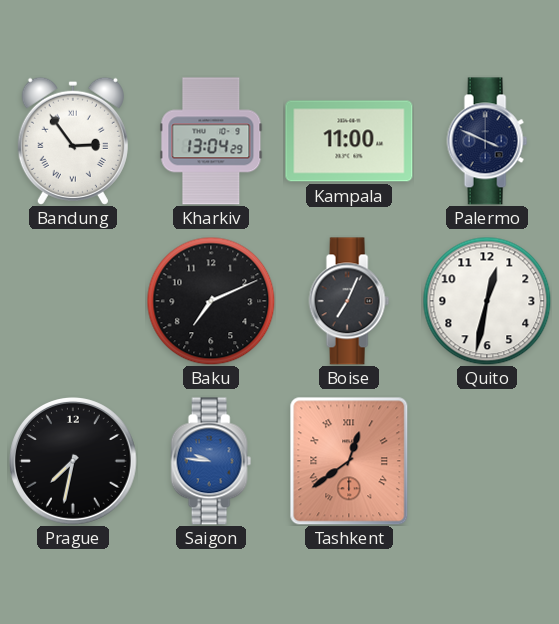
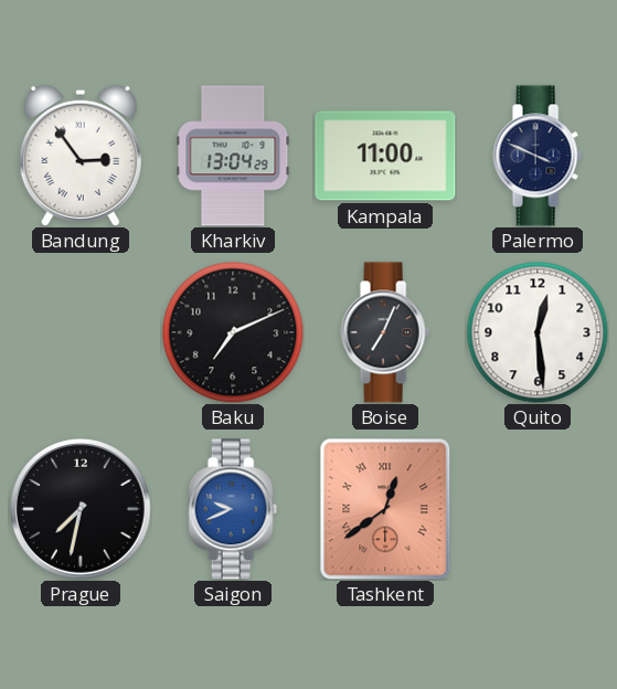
Quito: 12:32 -> 12:29 (538, 332)
Saigon: 9:46 -> 9:41 (233, 509)
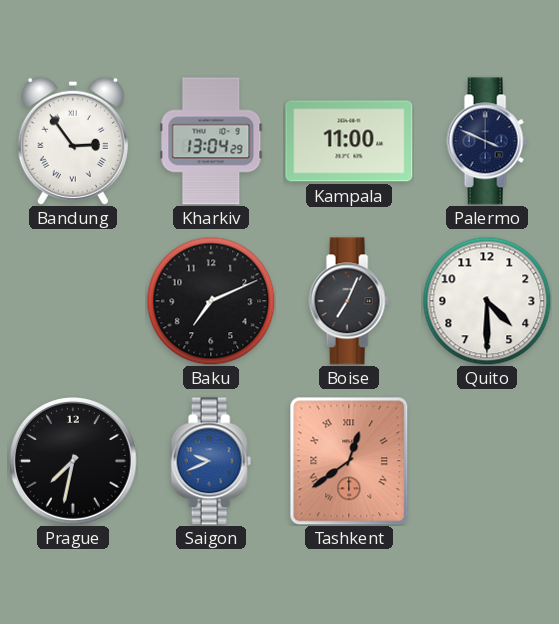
Quito: 12:29 -> 4:30 (487, 301)
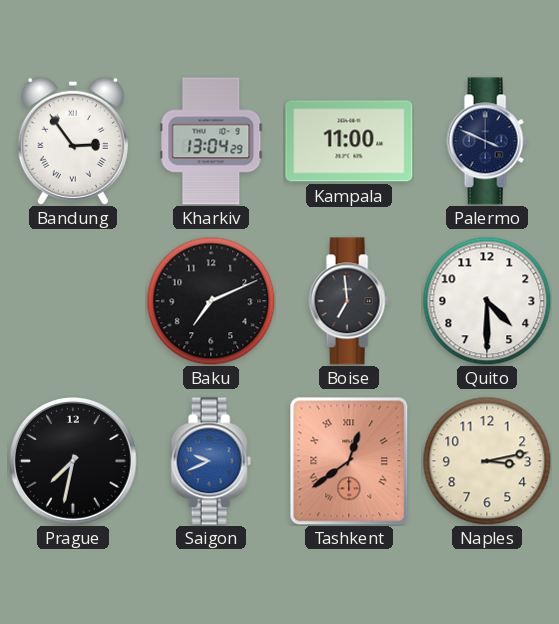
Boise: 7:04 -> 6:59 (349, 301)
Naples: none -> 3:13 (487, 461)
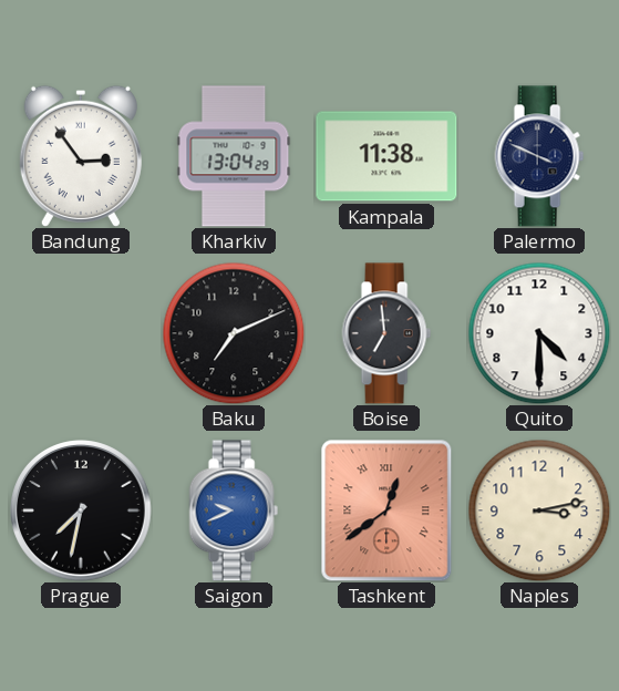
Kampala: 11:00 -> 11:38 (386, 156)
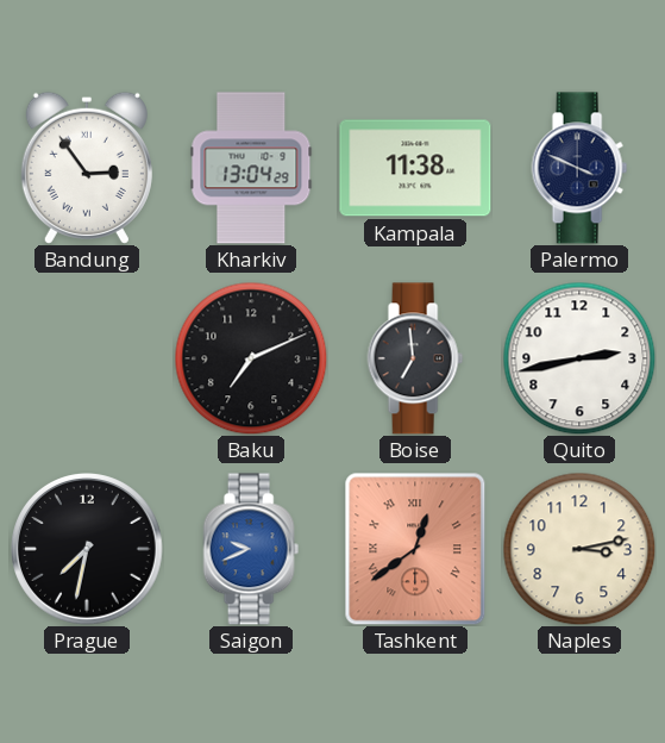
Quito: 4:30 -> 2:43 (579, 358)
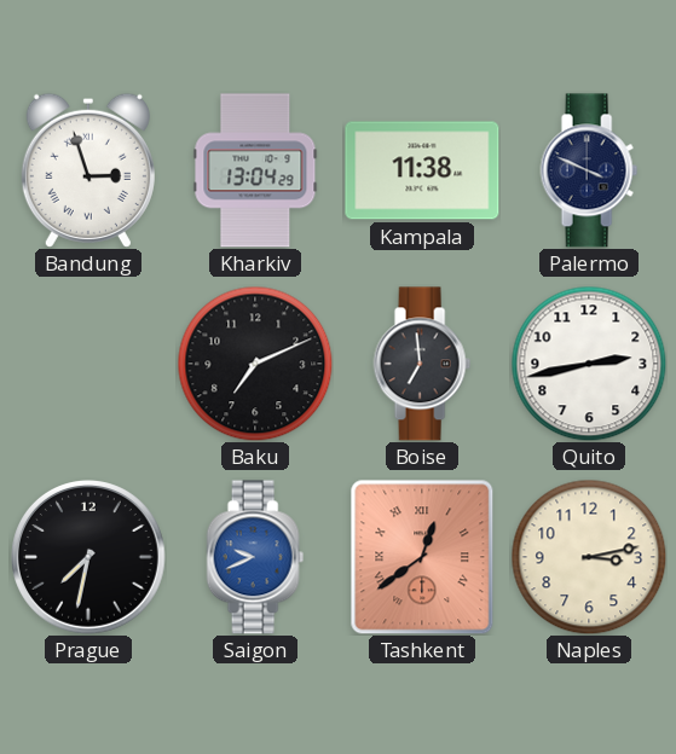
Bandung: 2:54 -> 2:57 (88, 170)
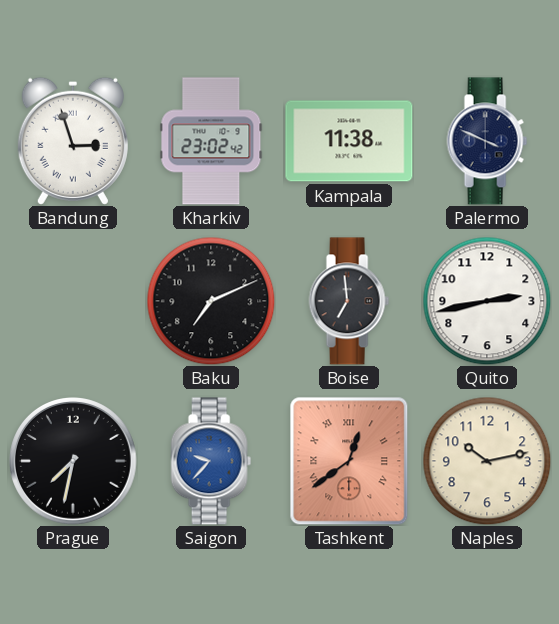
Kharkiv: 13:04 -> 23:02 (211, 141)
Saigon: 9:41 -> 9:37 (211, 461)
Naples: 3:13 -> 10:13 (487, 461)
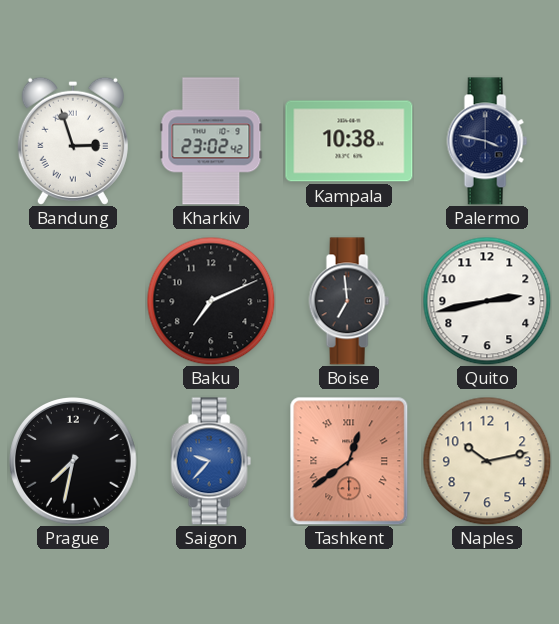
Kampala: 11:38 -> 10:38 (349, 141)
Palermo: 3:49 -> 3:47 (487, 141)
